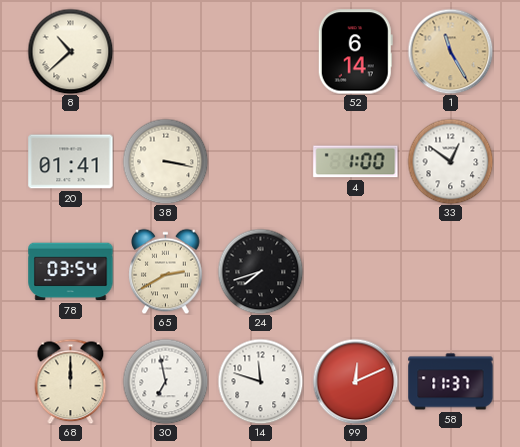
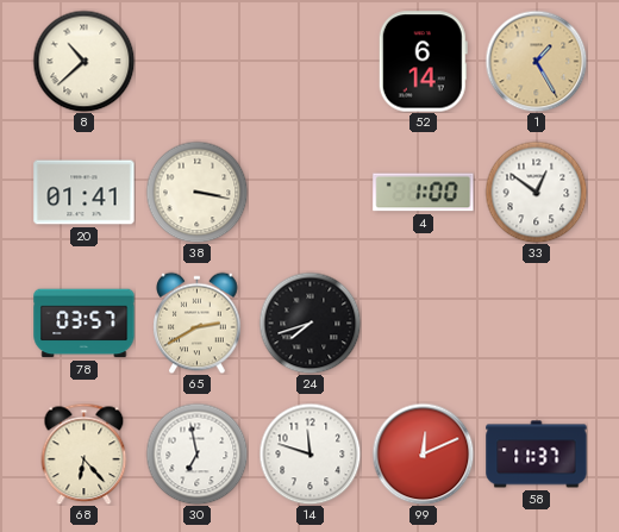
1: 11:25 -> 1:25 (536, 61)
78: 03:54 -> 03:57 (85, 324)
68: 12:00 -> 6:23 (85, 453)
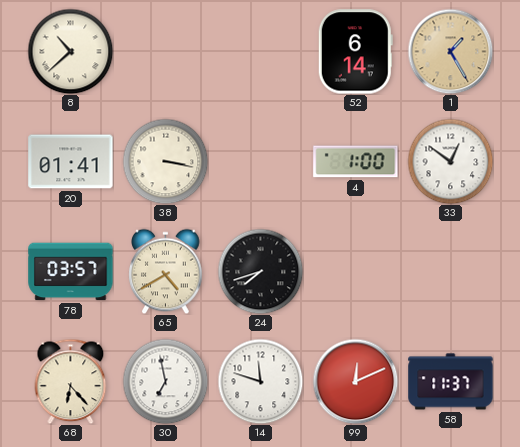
65: 2:40 -> 4:40 (166, 271)
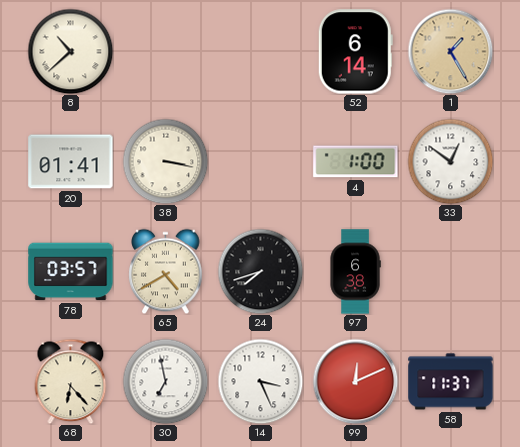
97: none -> 6:38 (355, 272)
14: 11:48 -> 3:26 (260, 381)
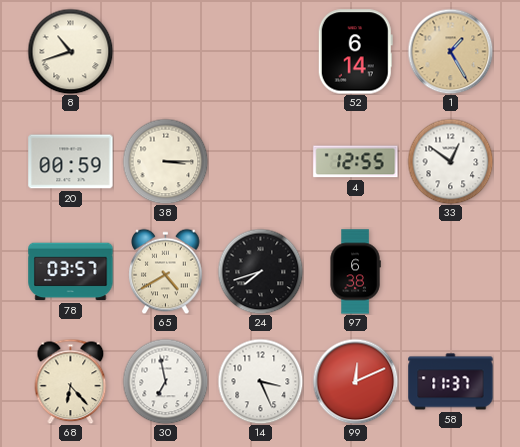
8: 10:38 -> 10:42 (70, 51)
20: 01:41 -> 00:59 (71, 162)
38: 3:17 -> 3:15 (165, 161)
4: 1:00 -> 12:55 (356, 162)
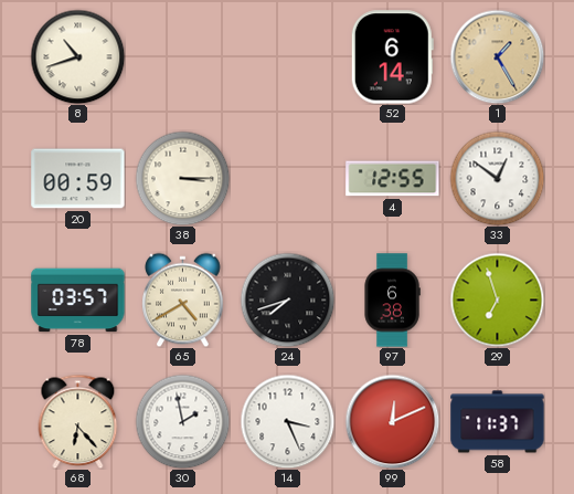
29: none -> 6:57 (497, 299)
30: 6:58 -> 1:58 (182, 421)
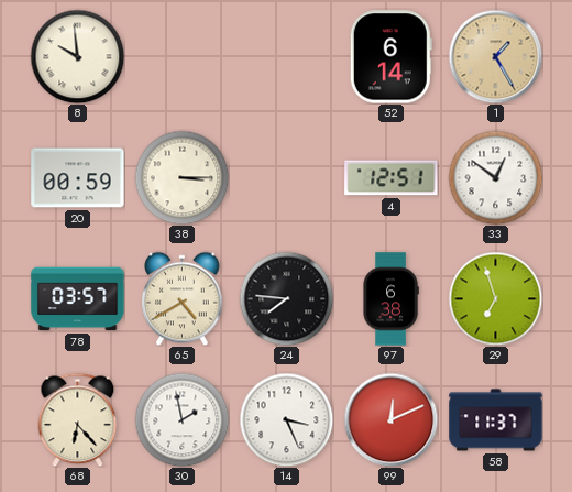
8: 10:42 -> 9:59 (77, 56)
4: 12:55 -> 12:51 (392, 178)
24: 7:42 -> 7:46 (286, 298)
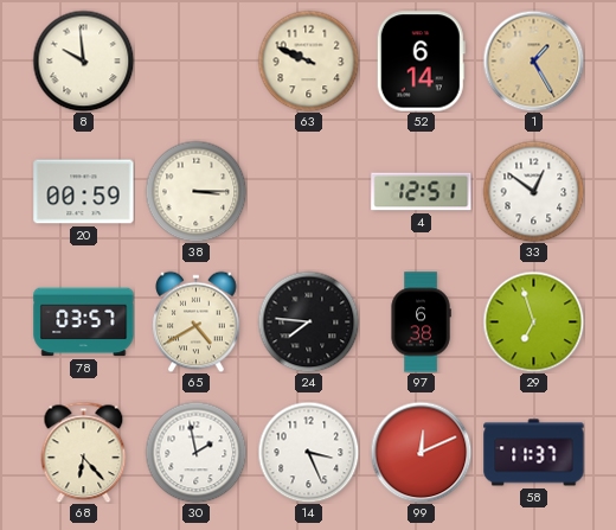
63: none -> 9:49 (308, 60)
